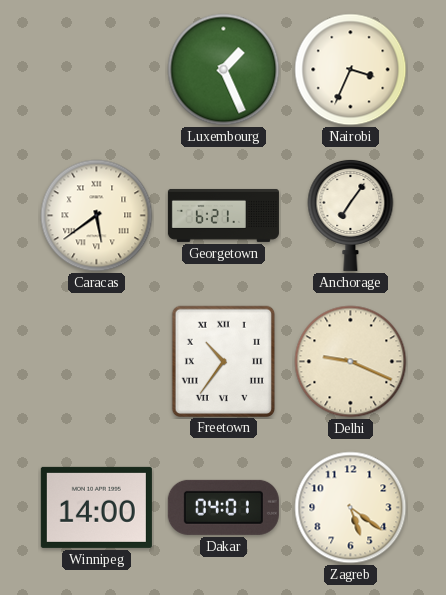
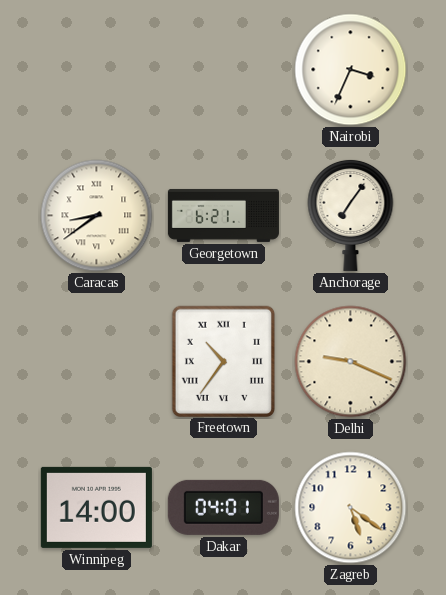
Luxembourg: 1:26 -> none (224, 70)
Caracas: 5:39 -> 8:39 (97, 216)
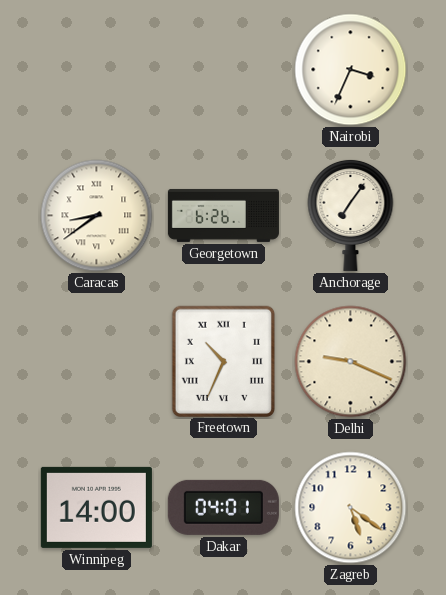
Georgetown: 6:21 -> 6:26 (223, 215)
Freetown: 10:36 -> 10:34 (223, 361)
